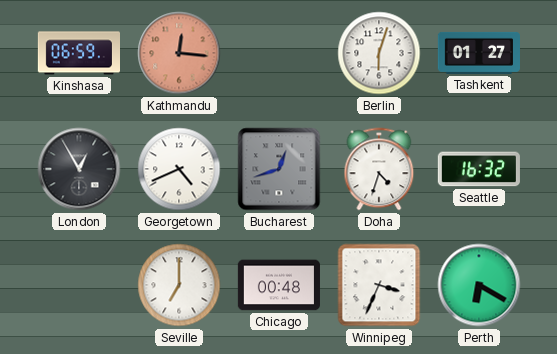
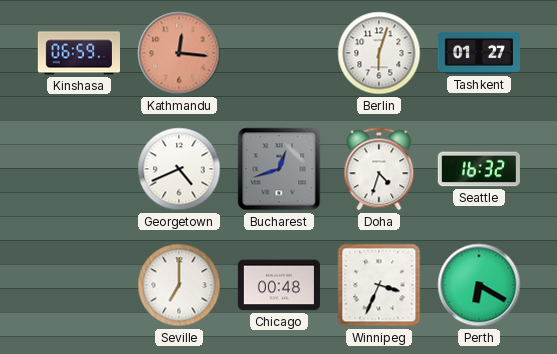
London: 12:55 -> none (79, 169)
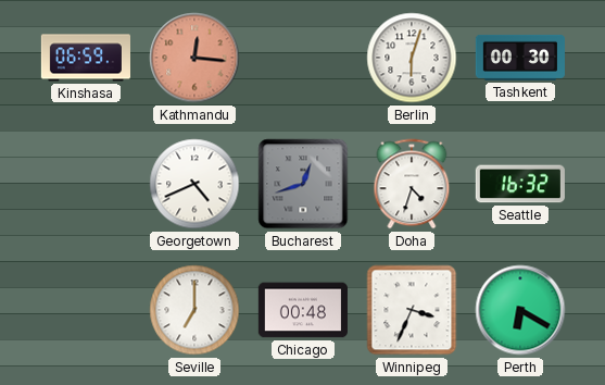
Tashkent: 01:27 -> 00:30 (520, 58)
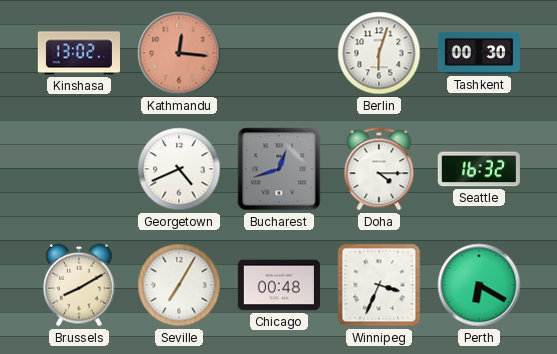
Kinshasa: 06:59 -> 13:02 (78, 53)
Doha: 4:33 -> 4:15 (379, 169)
Brussels: none -> 8:10 (79, 285)
Seville: 7:00 -> 7:05 (179, 285)
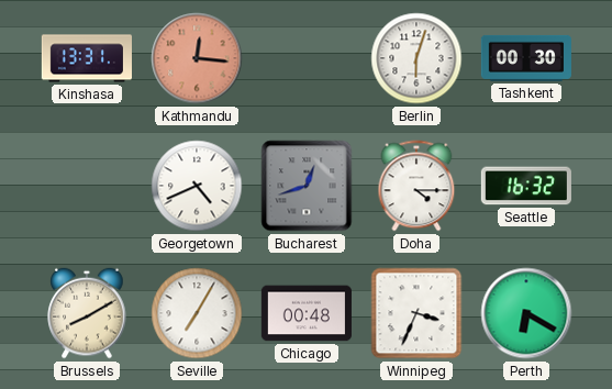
Kinshasa: 13:02 -> 13:31 (86, 58)
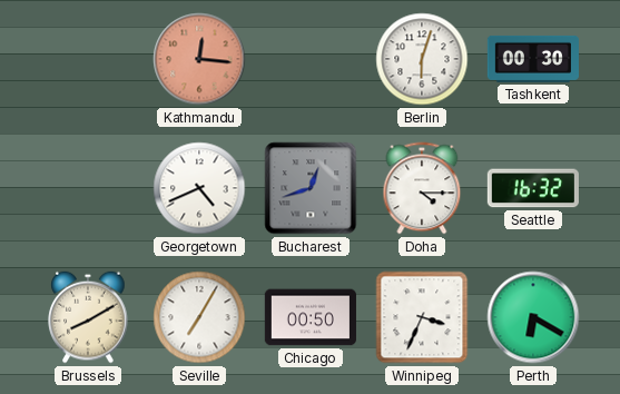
Kinshasa: 13:31 -> none (86, 58)
Chicago: 00:48 -> 00:50 (311, 317)
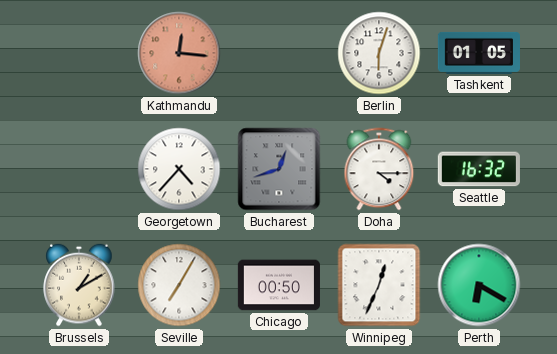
Tashkent: 00:30 -> 01:05 (479, 53)
Georgetown: 4:41 -> 4:37 (179, 169)
Brussels: 8:10 -> 1:10 (79, 285)
Winnipeg: 3:34 -> 12:34 (379, 285)
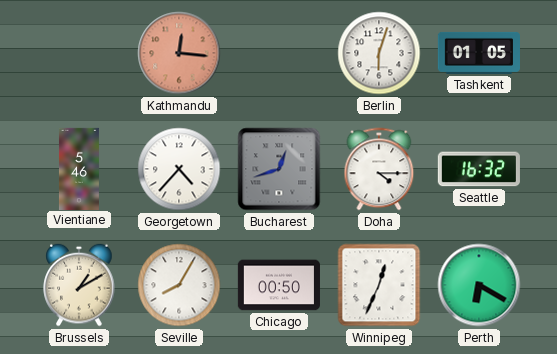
Vientiane: none -> 5:46 (79, 168)
Seville: 7:05 -> 8:05 (179, 285)
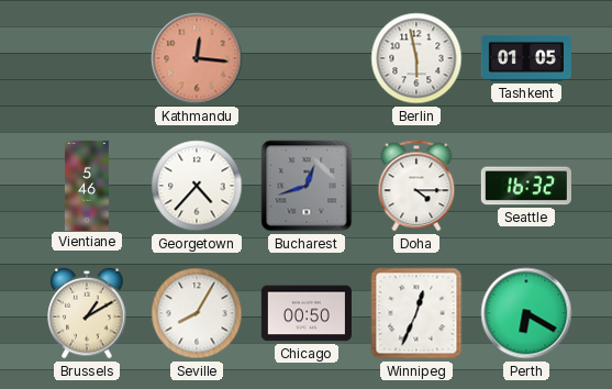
Berlin: 6:03 -> 5:58 (416, 58)
